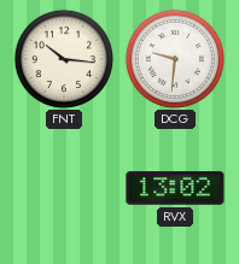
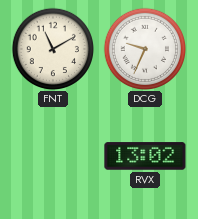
FNT: 10:16 -> 11:10 (52, 48)
DCG: 9:31 -> 9:34 (144, 48)
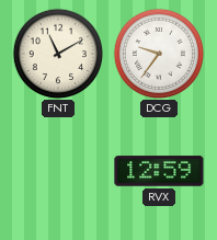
DCG: 9:34 -> 9:36 (158, 53)
RVX: 13:02 -> 12:59 (159, 171)
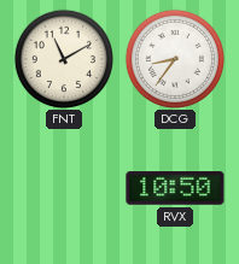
DCG: 9:36 -> 8:36 (174, 58)
RVX: 12:59 -> 10:50 (175, 188)
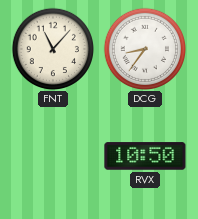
FNT: 11:10 -> 11:07 (52, 48)
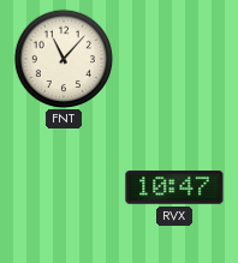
DCG: 8:36 -> none (144, 48)
RVX: 10:50 -> 10:47 (174, 187)
